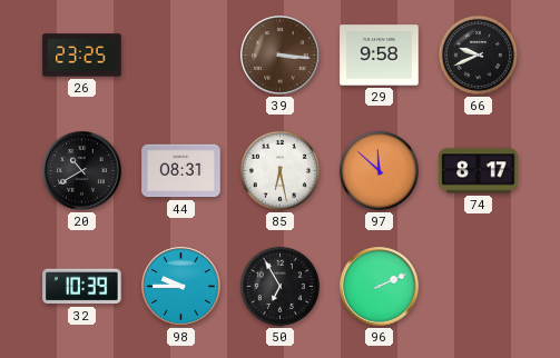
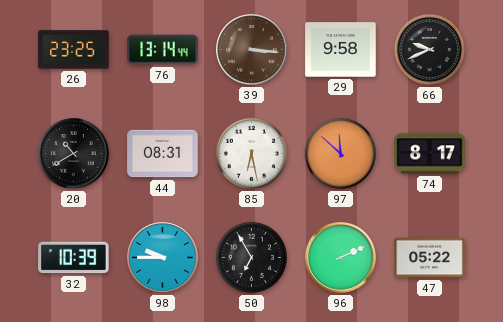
76: none -> 13:14 (163, 50)
47: none -> 05:22 (430, 258)
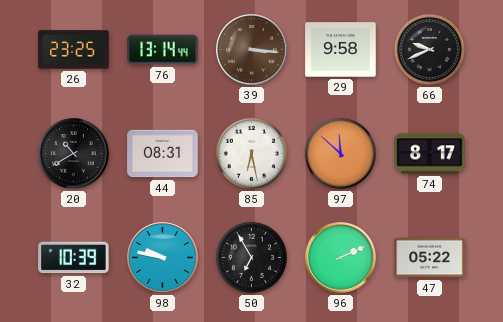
98: 9:45 -> 9:47 (163, 258)
